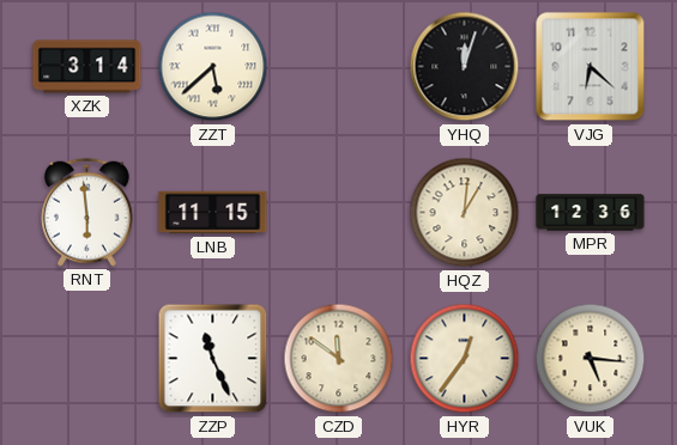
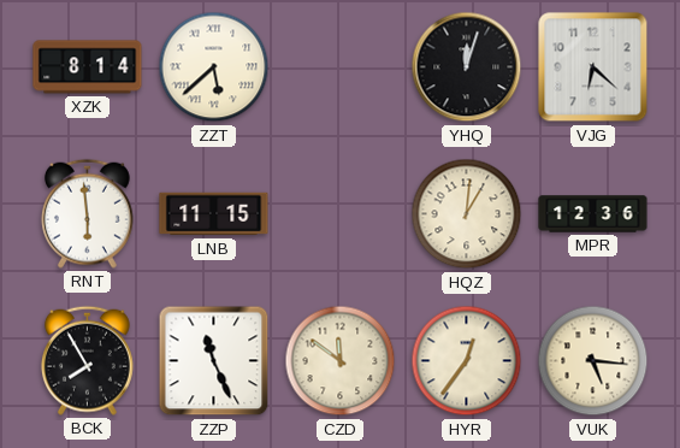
XZK: 3:14 -> 8:14 (88, 67)
BCK: none -> 7:55 (87, 360)
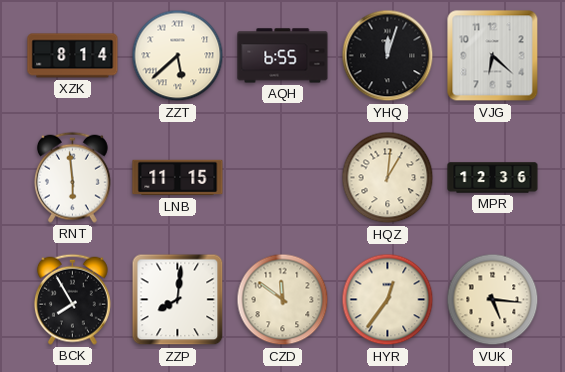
AQH: none -> 6:55 (283, 56)
ZZP: 11:26 -> 8:01 (178, 300)
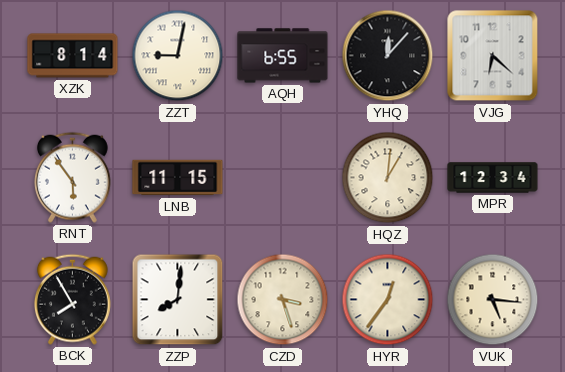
ZZT: 5:38 -> 9:02 (178, 56)
YHQ: 12:03 -> 12:07 (388, 56)
RNT: 5:59 -> 5:54 (72, 177)
MPR: 12:36 -> 12:34 (493, 178)
CZD: 11:51 -> 3:27 (283, 300)
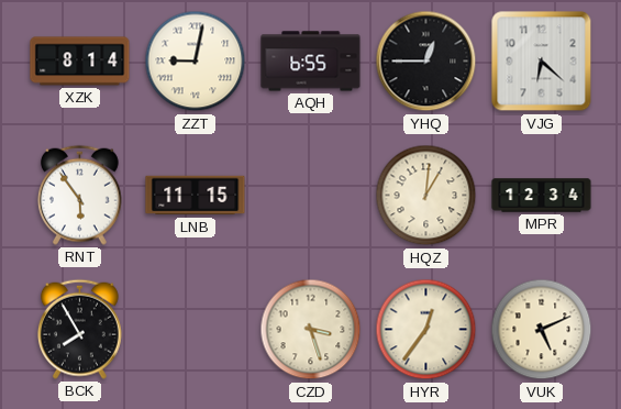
YHQ: 12:07 -> 12:45 (426, 62)
ZZP: 8:01 -> none (178, 300)
VUK: 5:16 -> 5:11 (542, 330)
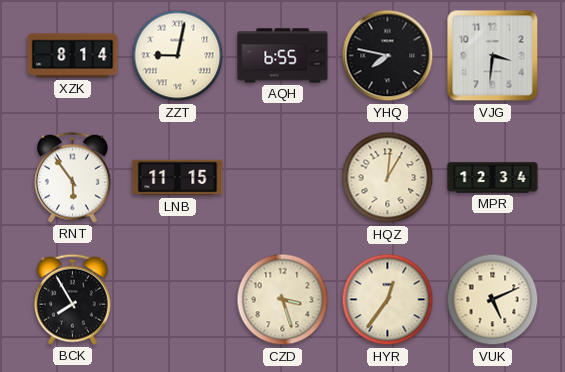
YHQ: 12:45 -> 7:47 (388, 56)
VJG: 6:22 -> 3:31 (493, 56)
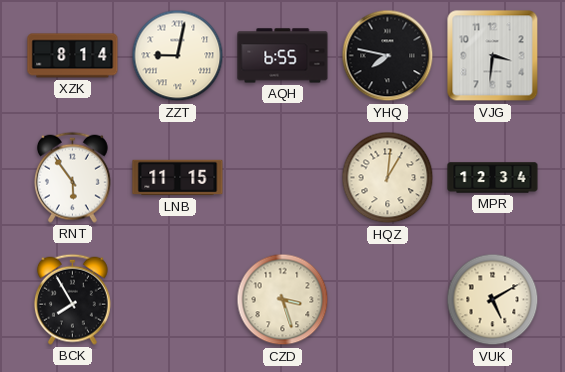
HYR: 12:36 -> none (388, 300)
VUK: 5:11 -> 5:10 (493, 300)
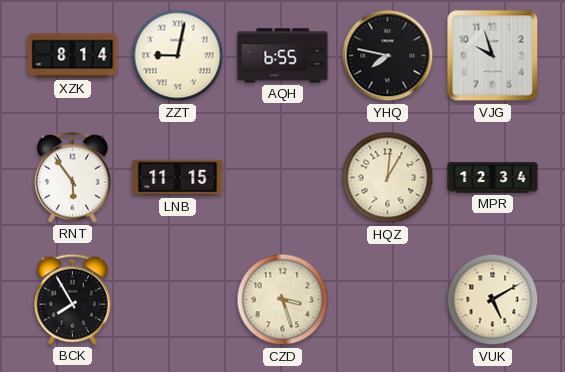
VJG: 3:31 -> 9:57 (493, 56)
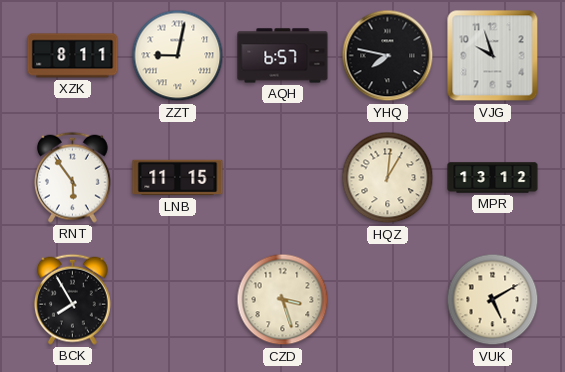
XZK: 8:14 -> 8:11 (73, 56)
AQH: 6:55 -> 6:57 (283, 56)
MPR: 12:34 -> 13:12 (493, 178)
